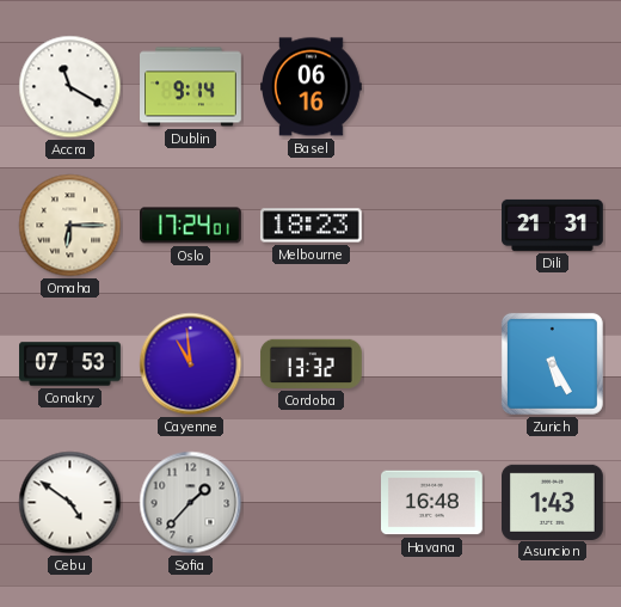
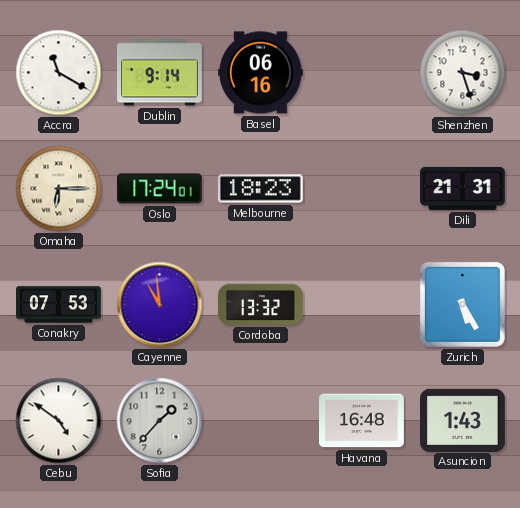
Shenzhen: none -> 3:27 (463, 73)
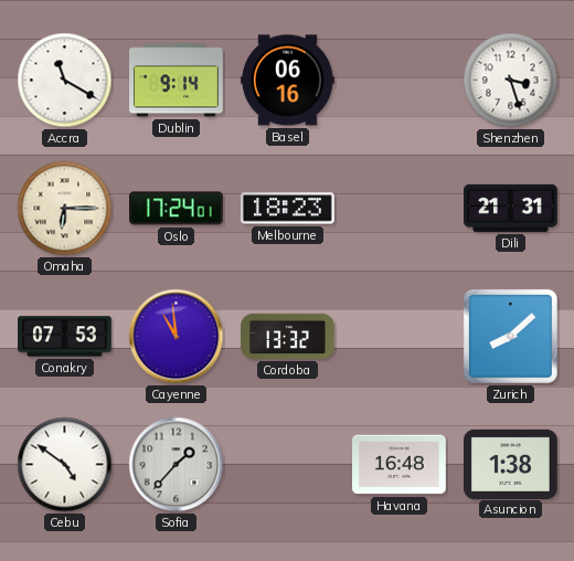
Zurich: 5:25 -> 8:08 (510, 336)
Asuncion: 1:43 -> 1:38 (511, 464)
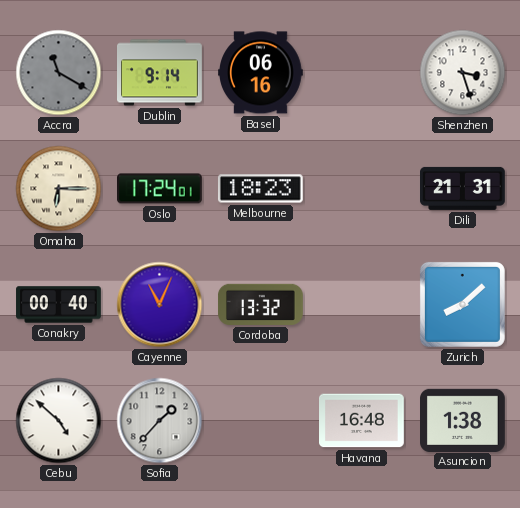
Accra dial: white -> grey (59, 73)
Conakry: 07:53 -> 00:40 (59, 305)
Cayenne: 10:59 -> 11:04 (160, 305)
Cebu: 4:51 -> 4:52 (59, 421)
